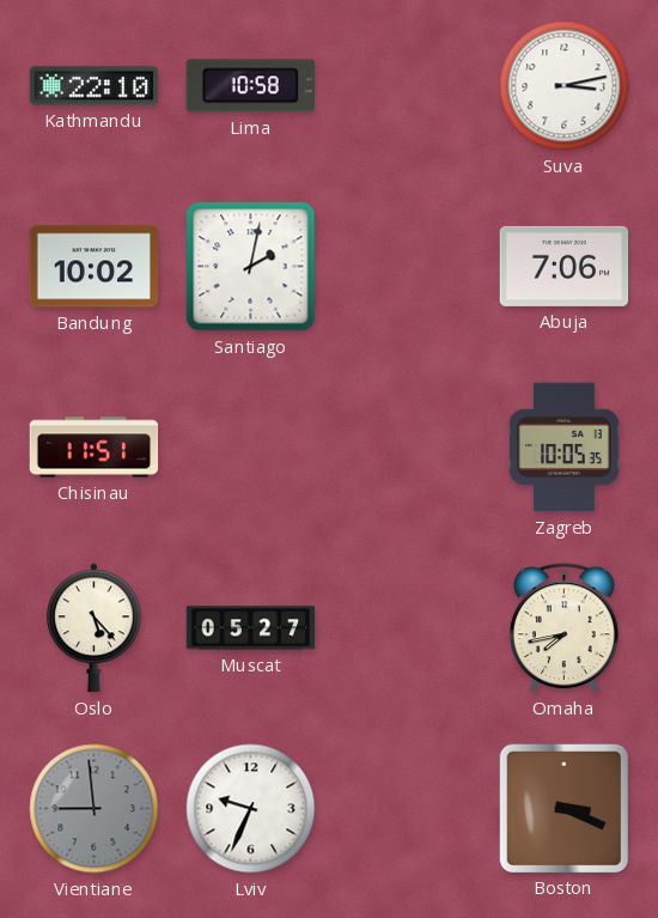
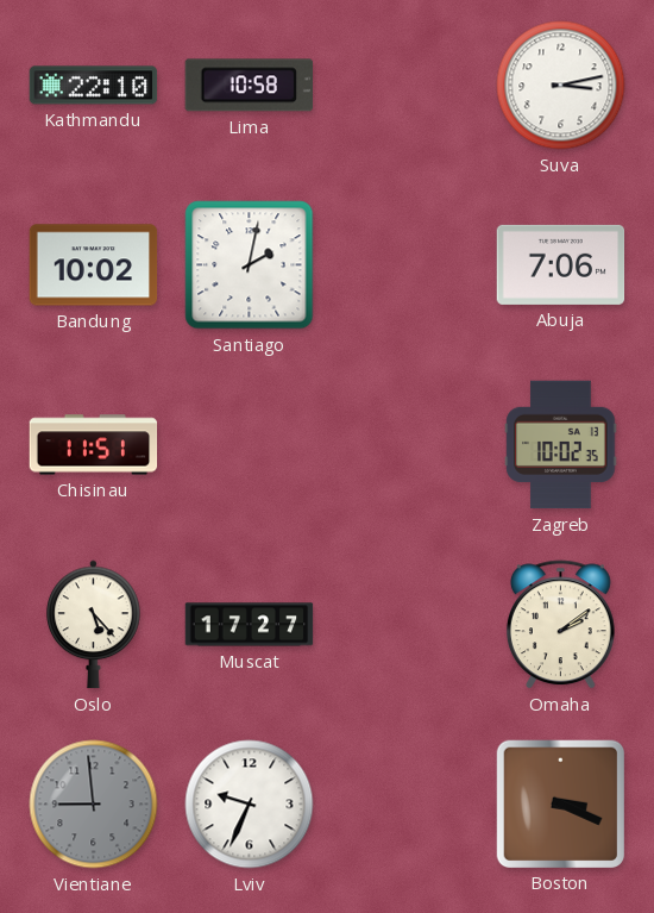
Zagreb: 10:05 -> 10:02 (561, 445)
Muscat: 05:27 -> 17:27 (250, 625)
Omaha: 7:43 -> 2:09 (560, 625)
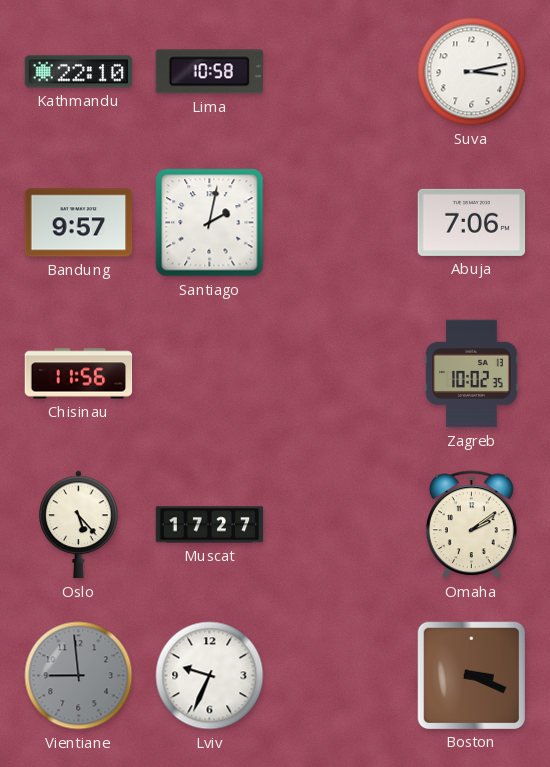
Bandung: 10:02 -> 9:57 (79, 223)
Chisinau: 11:51 -> 11:56 (79, 374)
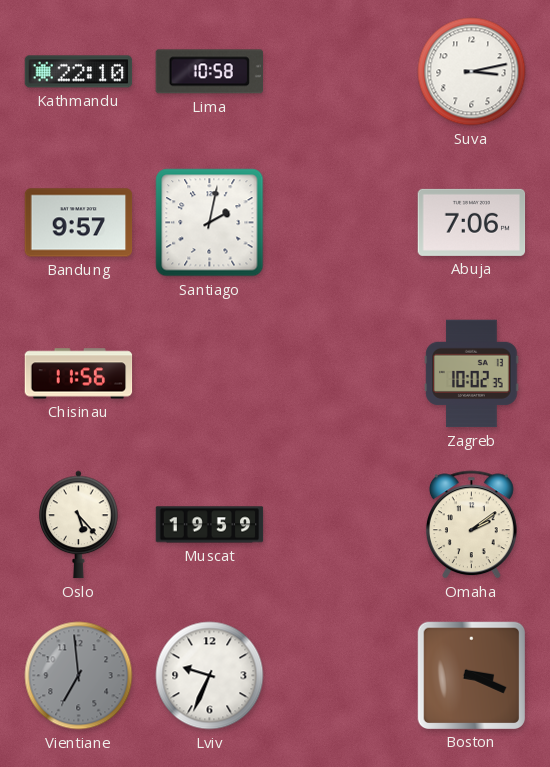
Muscat: 17:27 -> 19:59 (210, 525)
Vientiane: 8:59 -> 6:59 (79, 676)
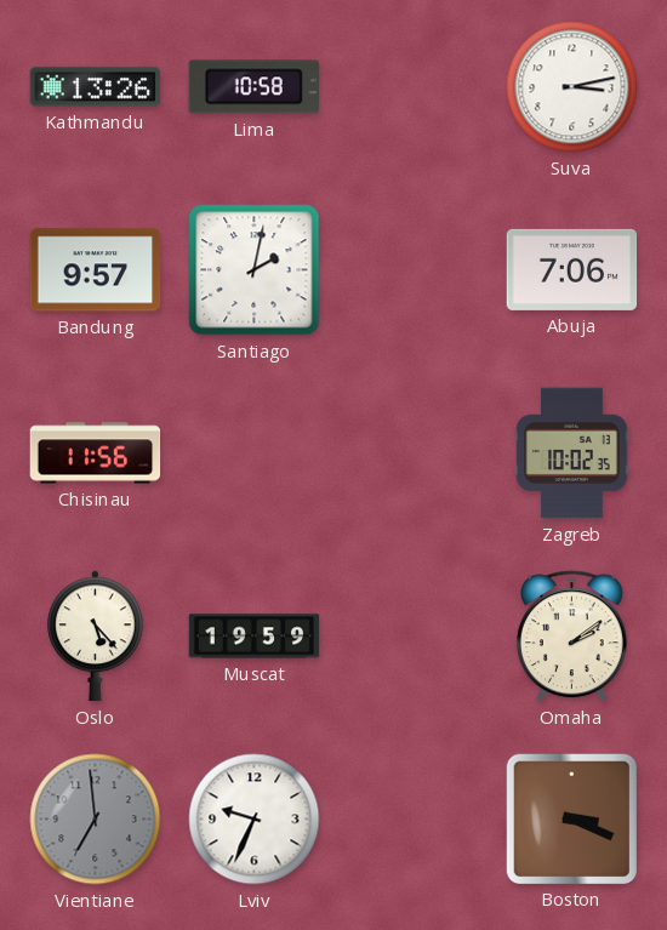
Kathmandu: 22:10 -> 13:26 (96, 87)
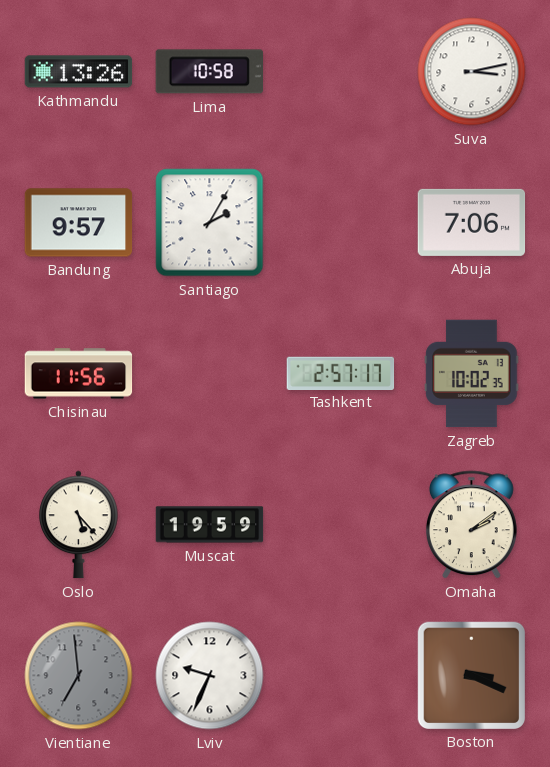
Santiago: 2:02 -> 2:05 (210, 223)
Tashkent: none -> 2:57 (341, 373)
